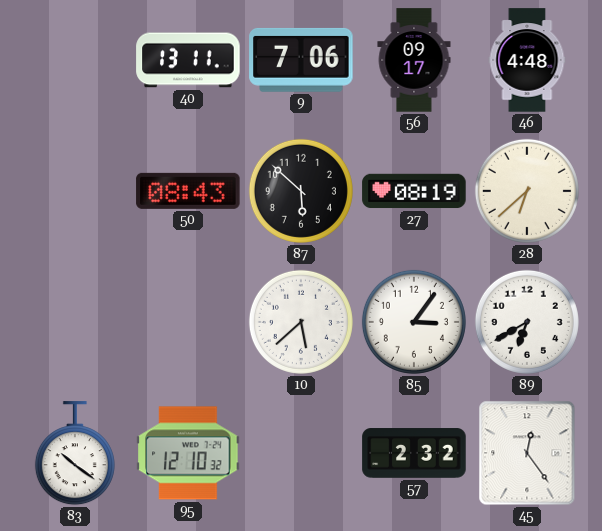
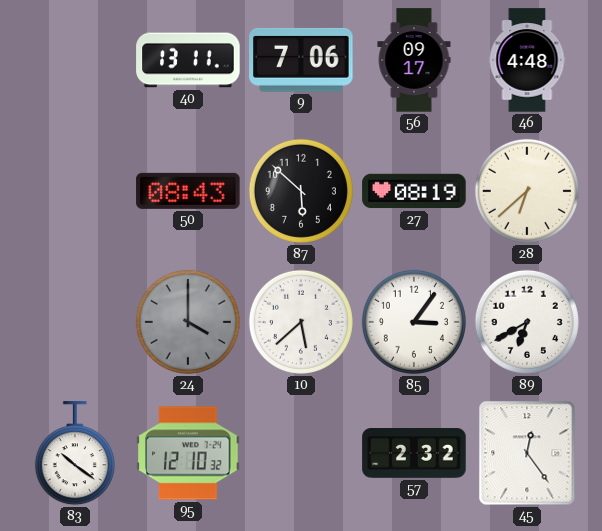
24: none -> 4:00 (188, 322)
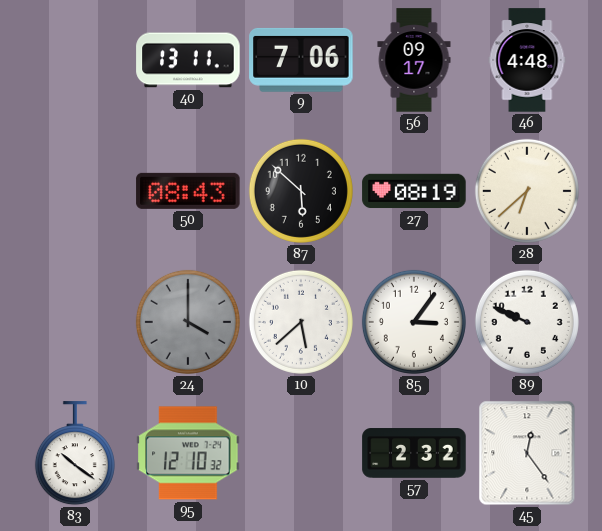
89: 6:40 -> 9:49 (527, 322)
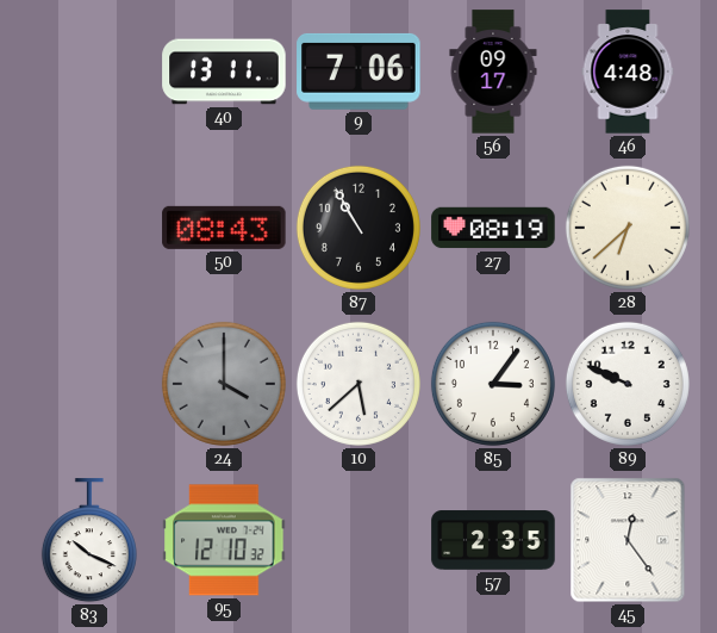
87: 5:52 -> 10:55 (358, 228)
83: 10:21 -> 10:19 (89, 541)
57: 2:32 -> 2:35 (493, 540)
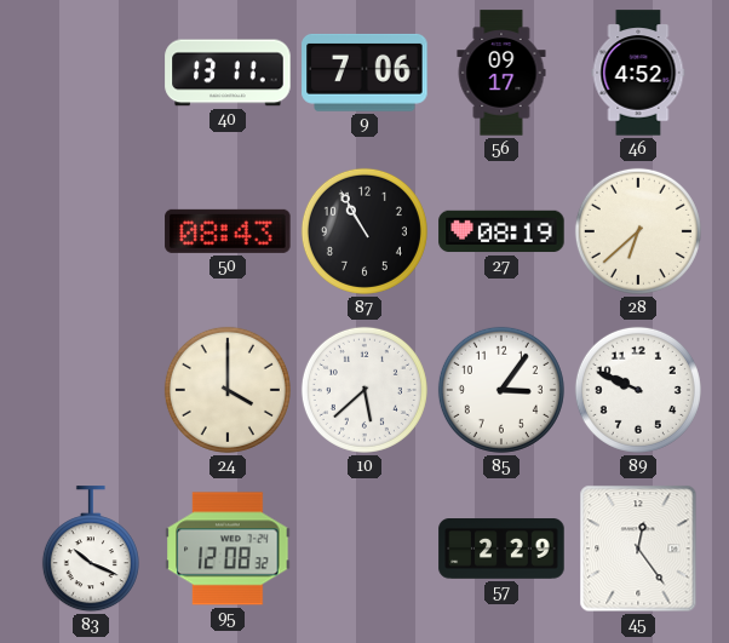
46: 4:48 -> 4:52 (638, 73)
24 dial: grey -> cream (228, 390)
95: 12:10 -> 12:08 (228, 549)
57: 2:35 -> 2:29 (501, 549)
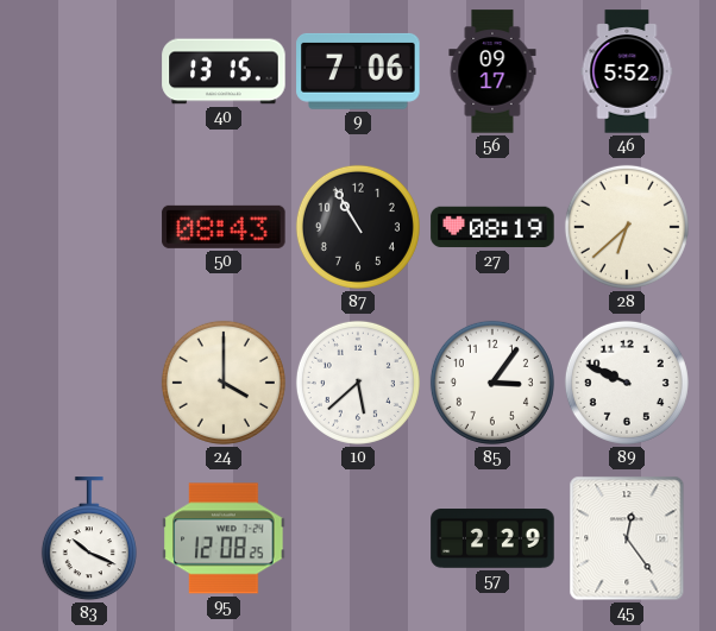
40: 13:11 -> 13:15 (224, 71)
46: 4:52 -> 5:52 (627, 71)
95: 12:08:32 -> 12:08:25 (224, 538)
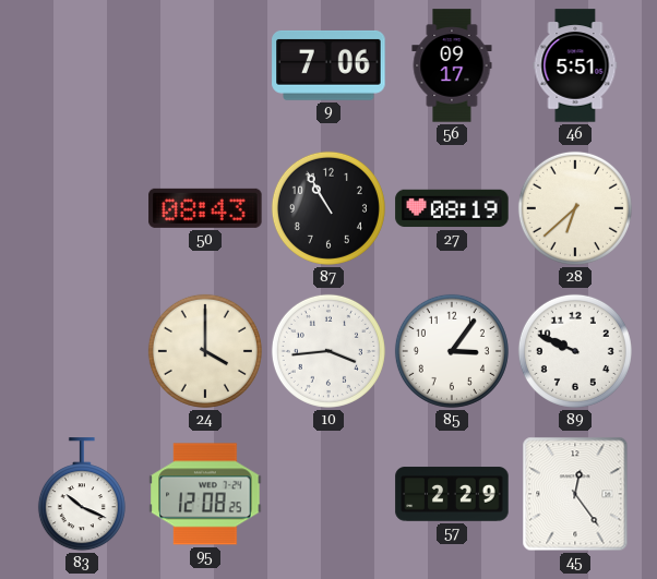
40: 13:15 -> none (224, 71)
46: 5:52 -> 5:51 (575, 65)
10: 5:38 -> 3:44 (329, 351)
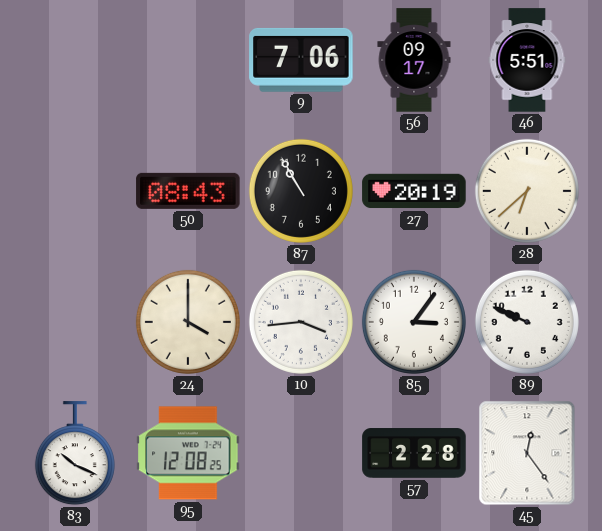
27: 08:19 -> 20:19 (414, 191)
57: 2:29 -> 2:28 (414, 453)
